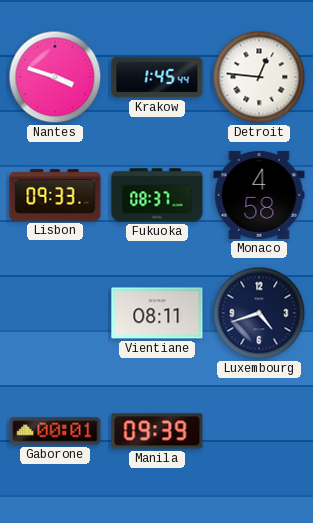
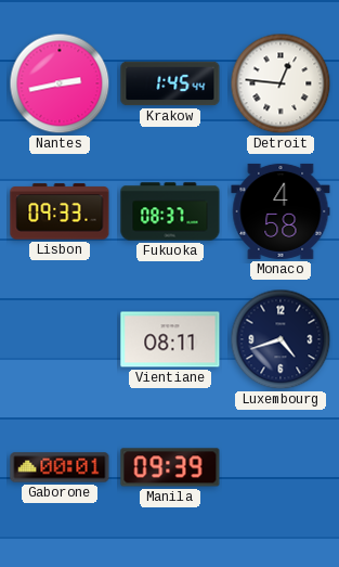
Nantes: 3:48 -> 2:43 (60, 83)
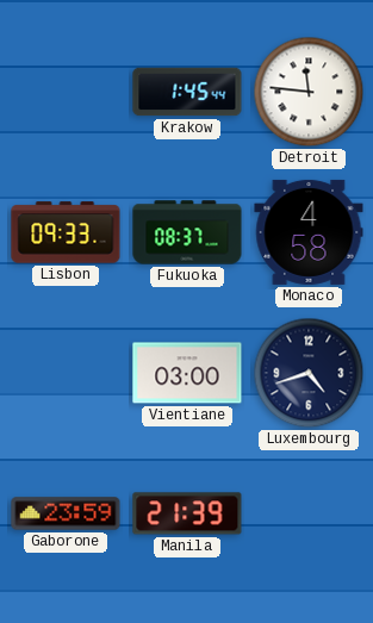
Nantes: 2:43 -> none (60, 83)
Detroit: 12:46 -> 11:46 (309, 92)
Vientiane: 08:11 -> 03:00 (187, 373)
Gaborone: 00:01 -> 23:59 (66, 513)
Manila: 09:39 -> 21:39 (187, 513)
